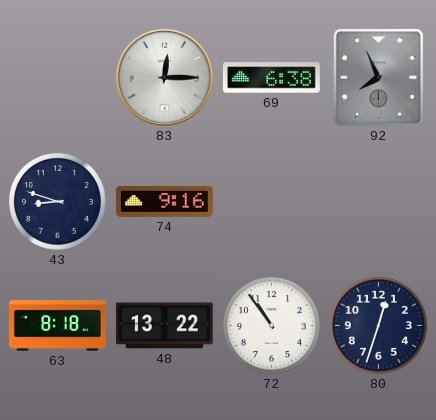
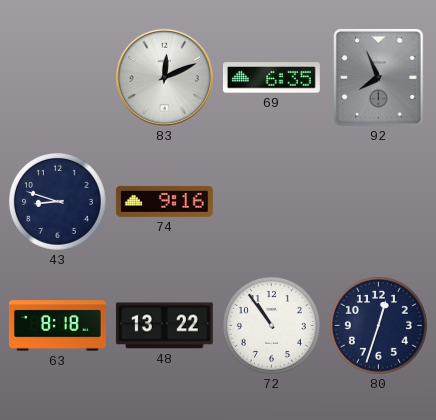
83: 12:15 -> 12:11 (164, 77)
69: 6:38 -> 6:35 (271, 78)
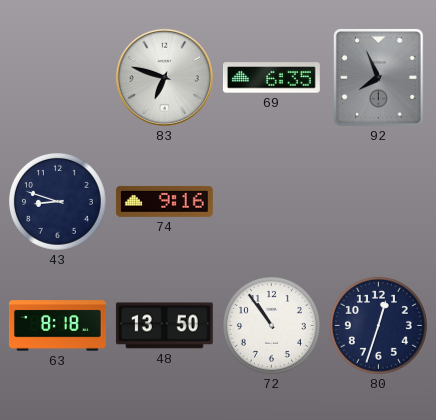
83: 12:11 -> 6:48 (164, 77)
48: 13:22 -> 13:50 (164, 326)
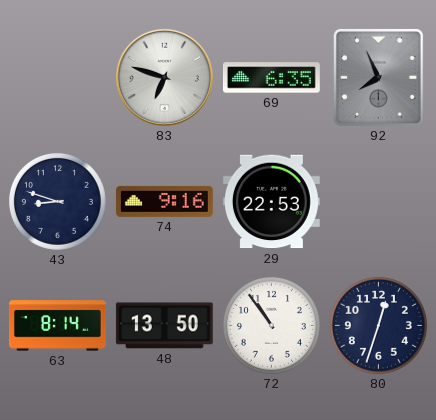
29: none -> 22:53 (271, 202)
63: 8:18 -> 8:14 (57, 326)
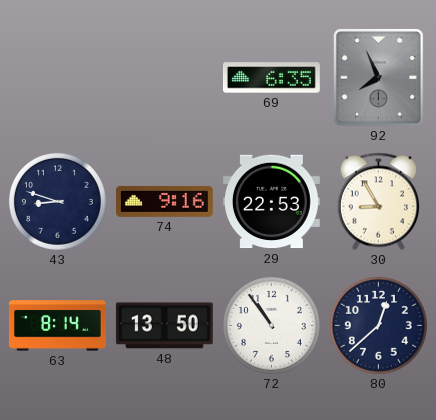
83: 6:48 -> none (164, 77)
30: none -> 8:55 (378, 202)
80: 12:33 -> 12:38 (378, 325)
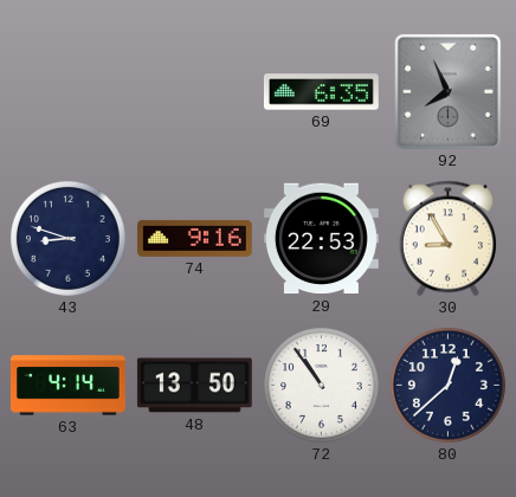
63: 8:14 -> 4:14 (67, 386)
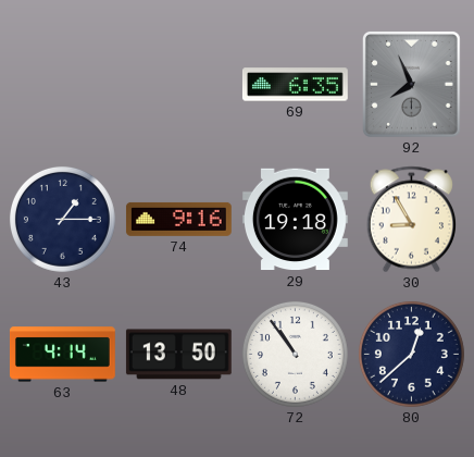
43: 8:48 -> 1:15 (62, 219)
29: 22:53 -> 19:18 (295, 220)
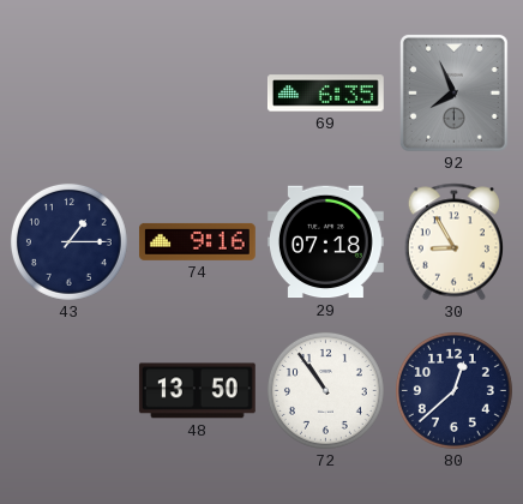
29: 19:18 -> 07:18 (325, 242)
63: 4:14 -> none (62, 355)
